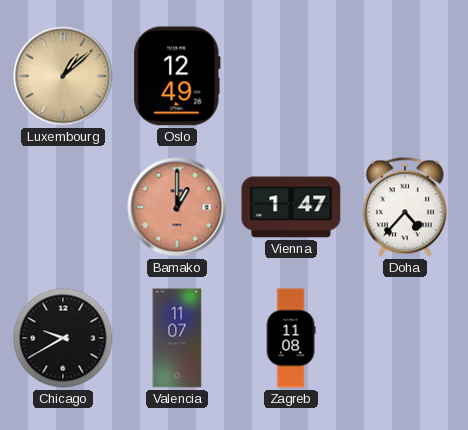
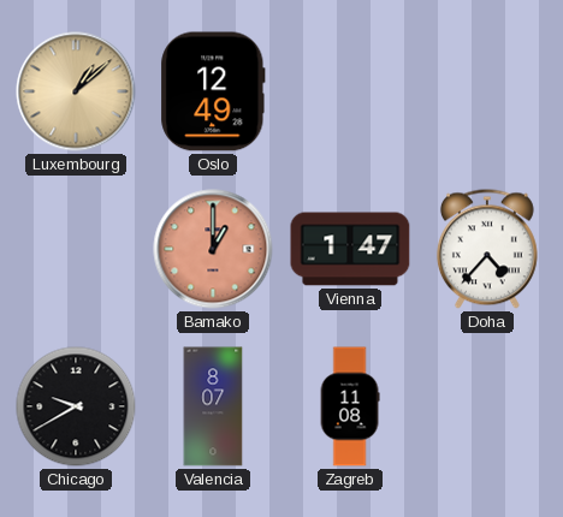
Valencia: 11:07 -> 8:07 (213, 406)
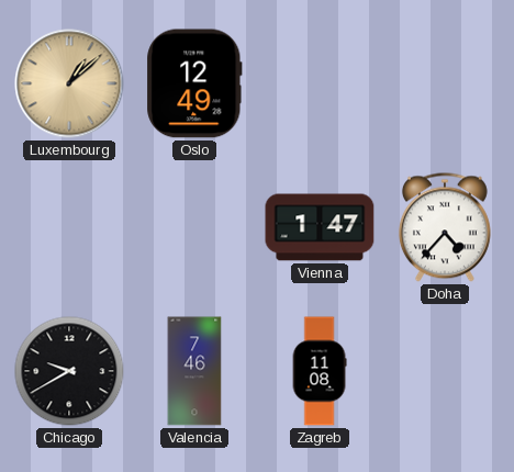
Bamako: 1:00 -> none (213, 249)
Valencia: 8:07 -> 7:46 (194, 371)
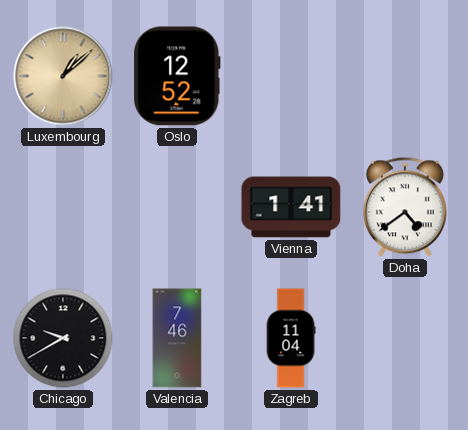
Oslo: 12:49 -> 12:52 (177, 76)
Vienna: 1:47 -> 1:41 (291, 207)
Doha: 4:37 -> 4:39 (405, 207)
Zagreb: 11:08 -> 11:04 (291, 338)
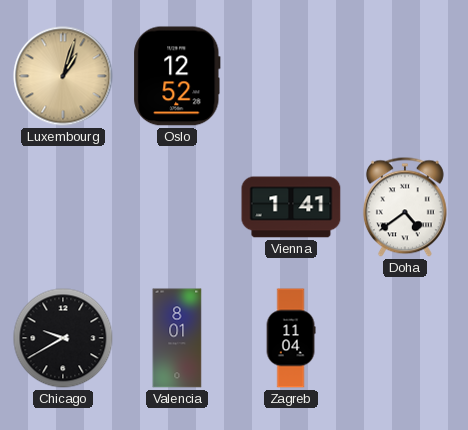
Luxembourg: 1:08 -> 1:03 (63, 76)
Valencia: 7:46 -> 8:01 (177, 338)
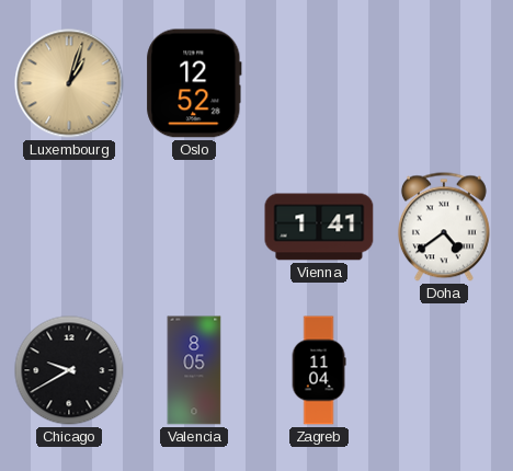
Valencia: 8:01 -> 8:05 (194, 370)
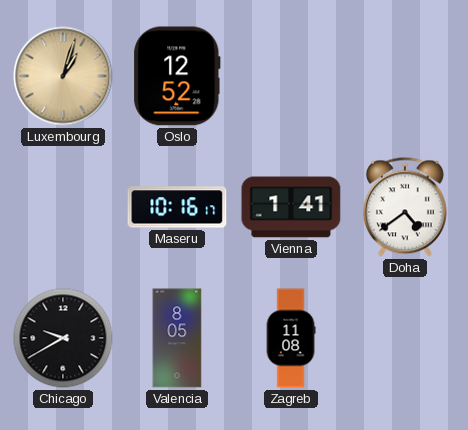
Maseru: none -> 10:16 (177, 207)
Zagreb: 11:04 -> 11:08 (291, 338)
